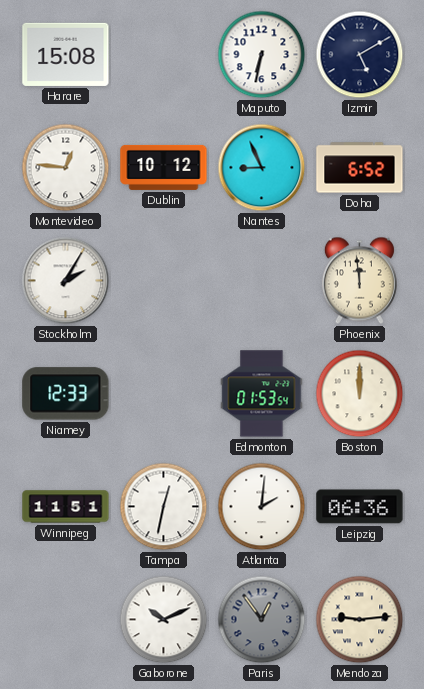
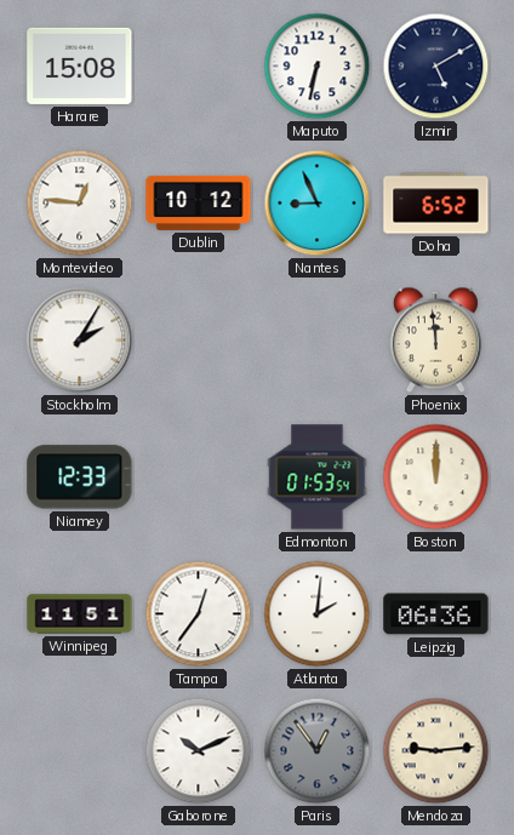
Tampa: 12:32 -> 12:36 (199, 614)
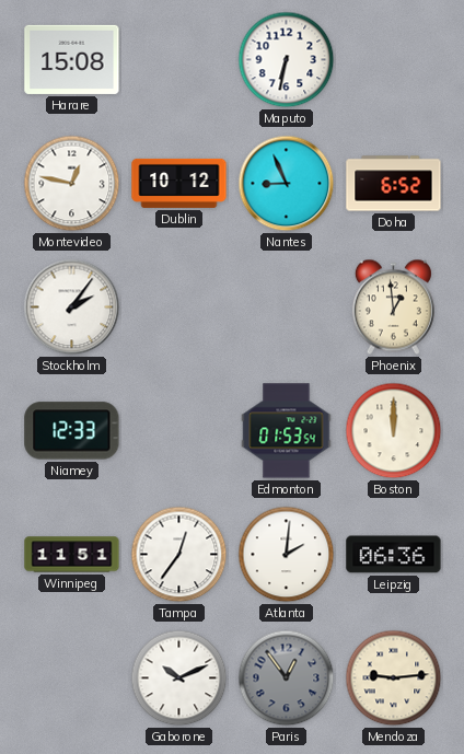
Izmir: 5:10 -> none (436, 67)
Montevideo: 12:46 -> 12:47 (72, 184)
Stockholm: 2:05 -> 2:06 (72, 308)
Phoenix: 11:59 -> 12:59 (393, 308)
